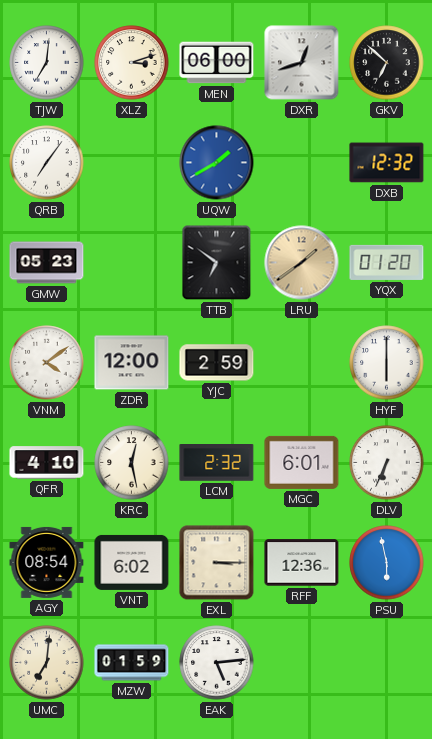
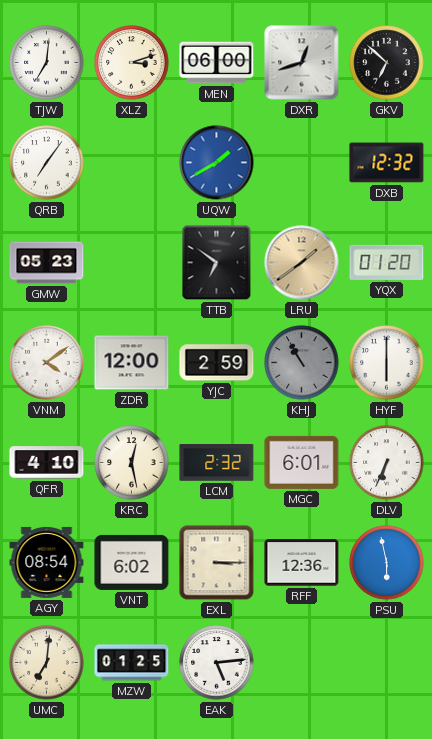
KHJ: none -> 10:55 (302, 363)
MZW: 01:59 -> 01:25 (132, 663)
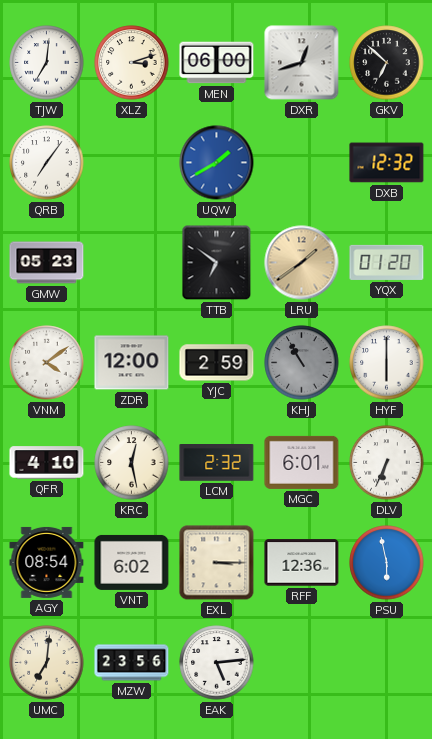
MZW: 01:25 -> 23:56 (132, 663)
